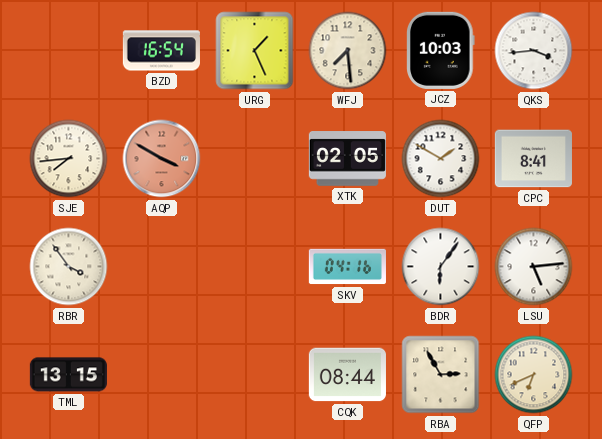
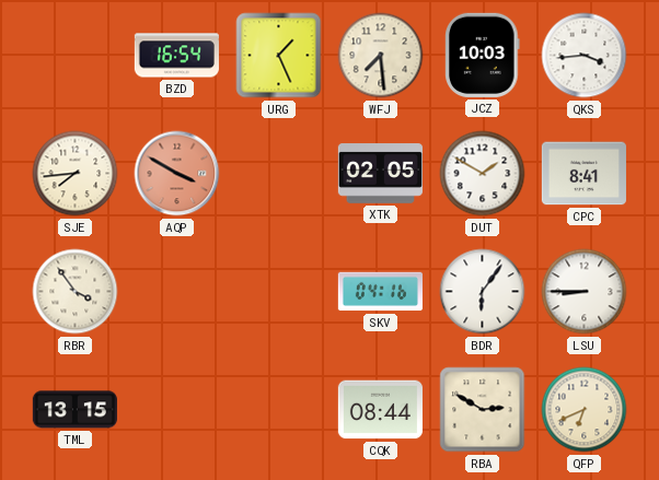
LSU: 5:14 -> 8:45 (585, 292)
RBA: 2:55 -> 2:50 (483, 410)
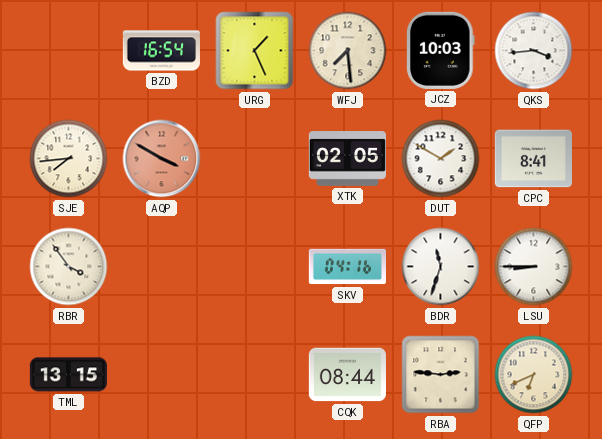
BDR: 6:06 -> 11:33 (441, 267)
RBA: 2:50 -> 2:46 (441, 375)
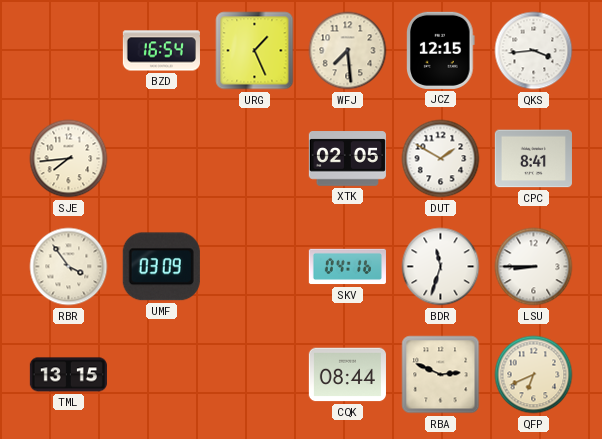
JCZ: 10:03 -> 12:15 (441, 50)
AQP: 3:50 -> none (162, 159)
UMF: none -> 03:09 (161, 267)
RBA: 2:46 -> 2:49 (441, 375)
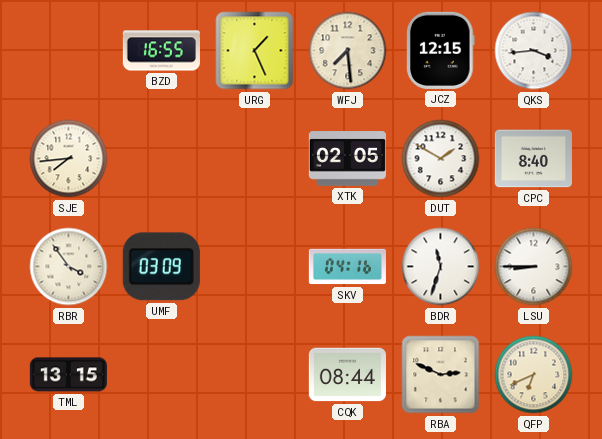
BZD: 16:54 -> 16:55 (161, 51)
CPC: 8:41 -> 8:40 (533, 159)
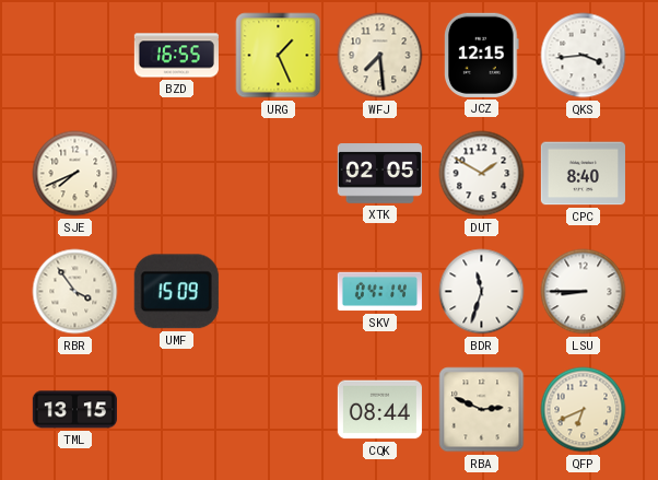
SJE: 7:44 -> 7:41 (75, 174)
UMF: 03:09 -> 15:09 (176, 292)
SKV: 04:16 -> 04:14 (379, 292)
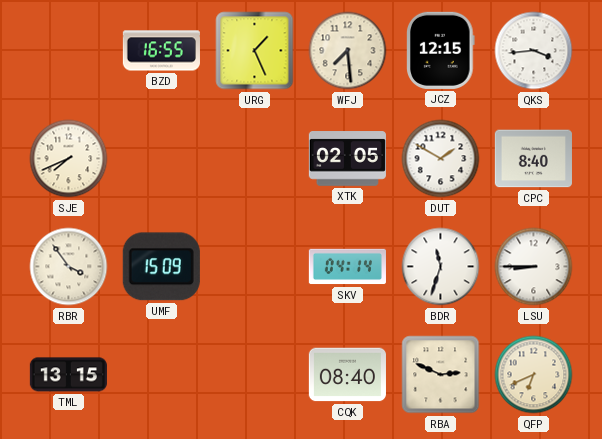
CQK: 08:44 -> 08:40 (347, 375)
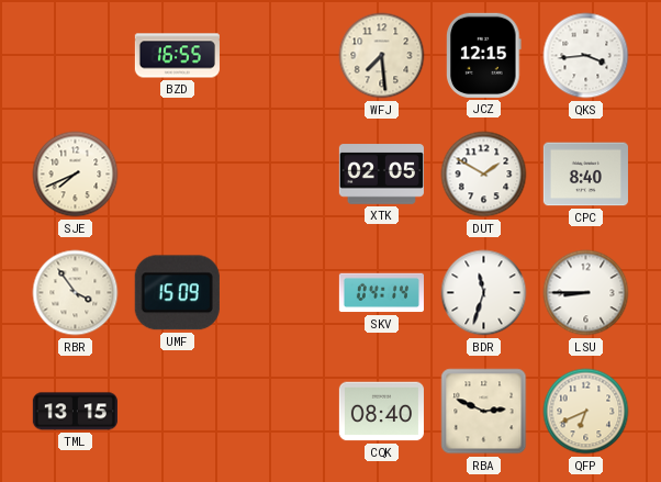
URG: 1:26 -> none (255, 51)
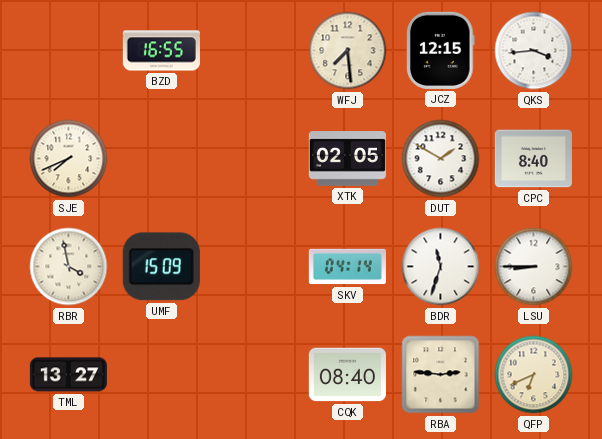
RBR: 3:54 -> 3:58 (69, 267)
TML: 13:15 -> 13:27 (68, 375)
RBA: 2:49 -> 2:46 (441, 375)
